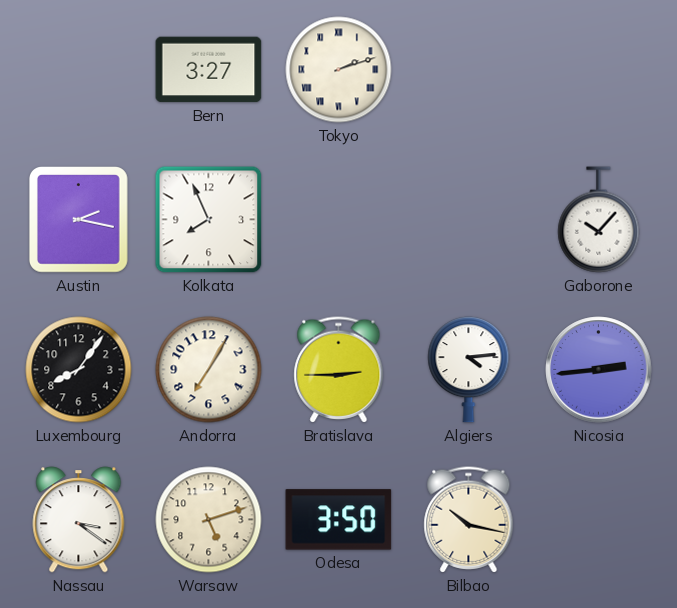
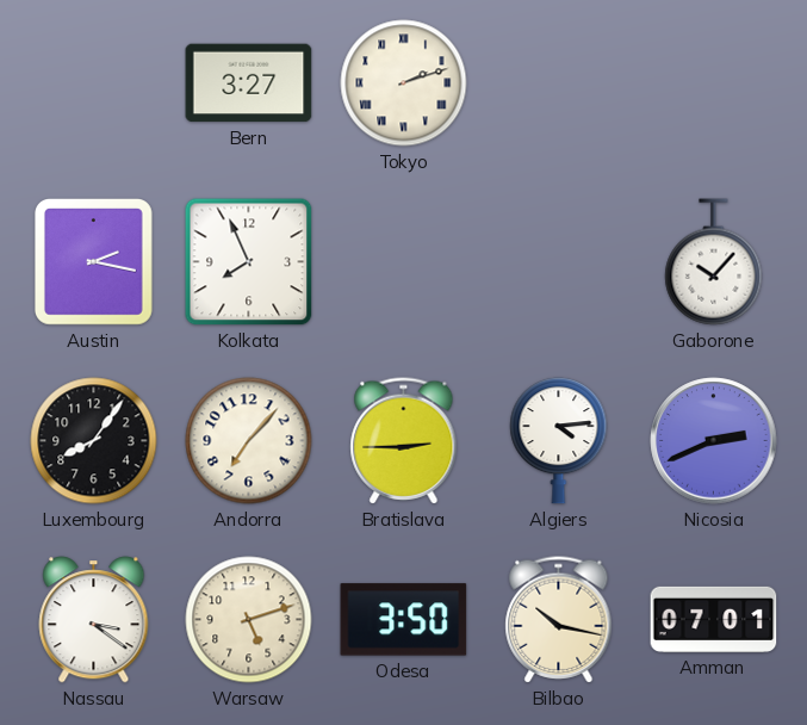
Andorra: 7:05 -> 7:07 (249, 441)
Nicosia: 2:44 -> 2:41 (714, 441)
Amman: none -> 07:01 (714, 619)
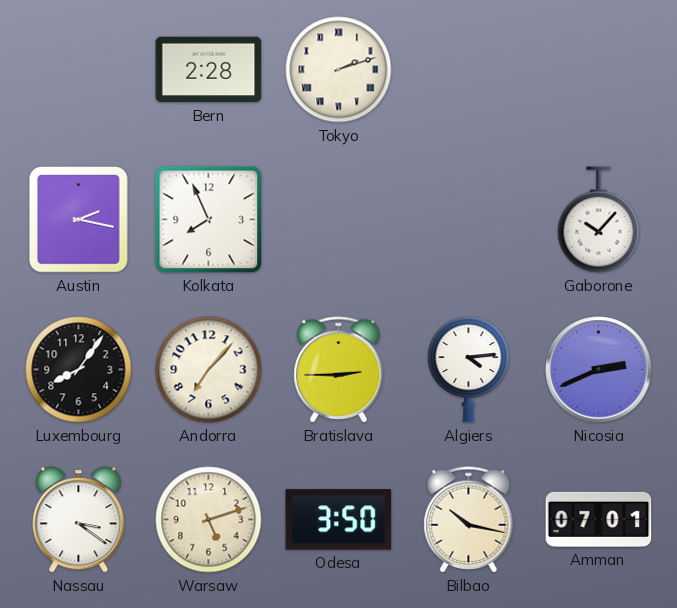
Bern: 3:27 -> 2:28 (209, 70)
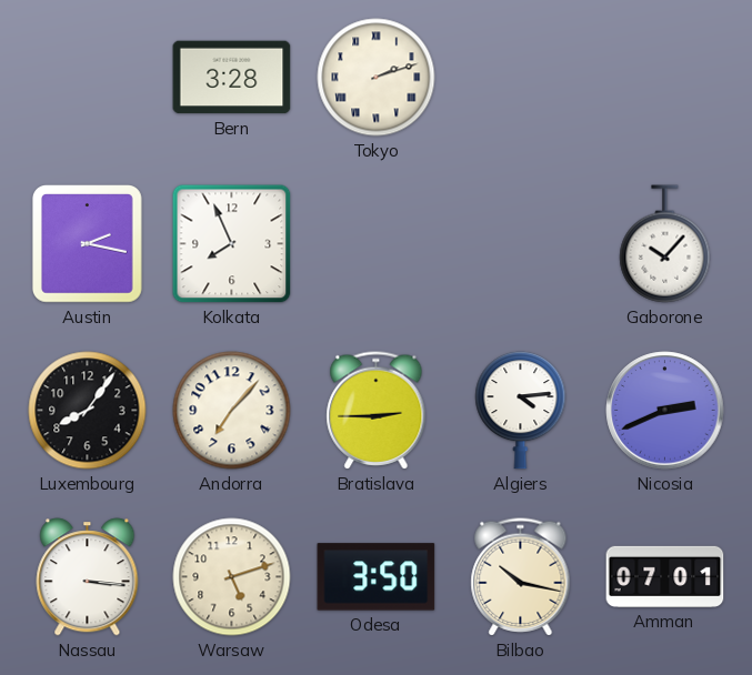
Bern: 2:28 -> 3:28 (232, 78)
Nassau: 3:21 -> 3:16 (88, 577)
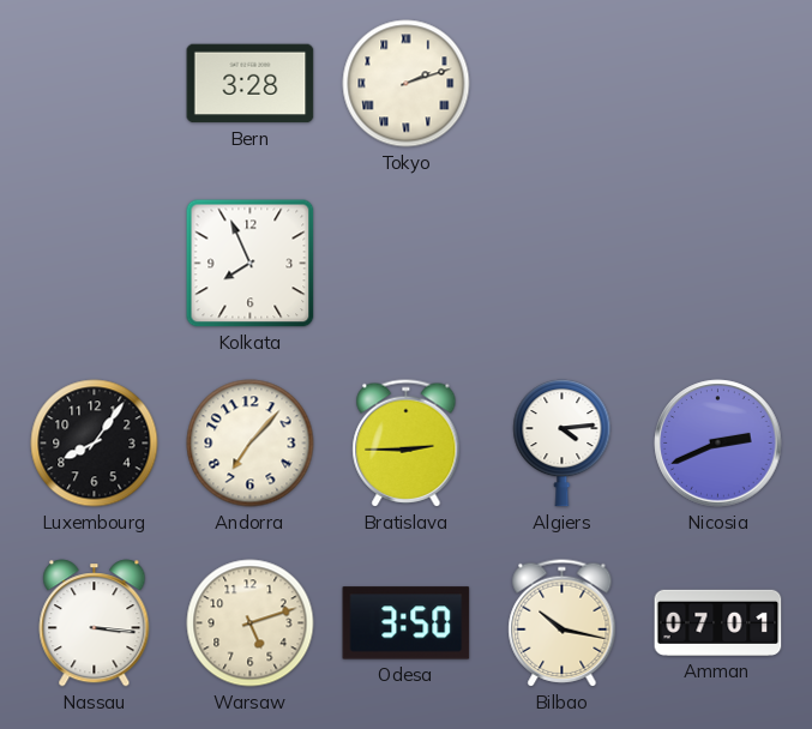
Austin: 2:17 -> none (88, 244)
Gaborone: 10:07 -> none (665, 244)
